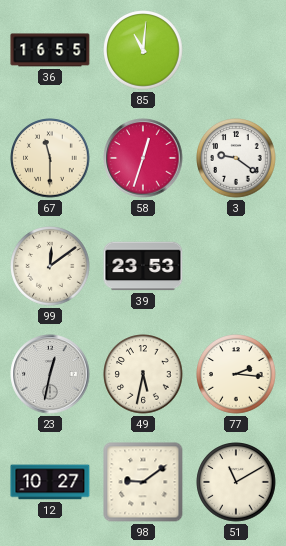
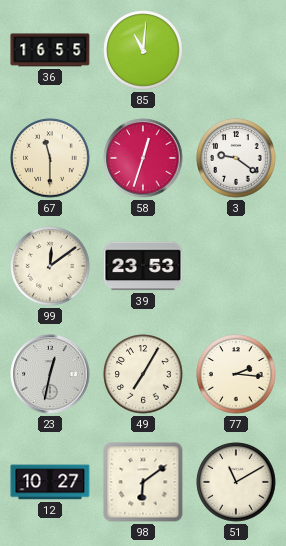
49: 5:32 -> 7:05 (143, 374)
98: 9:09 -> 6:09 (143, 482)
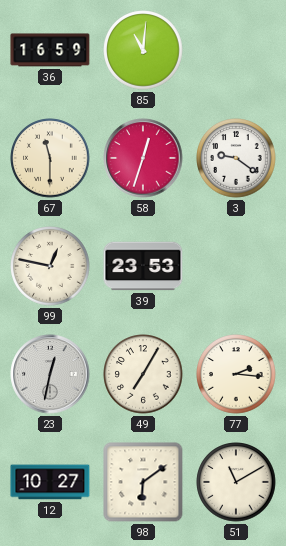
36: 16:55 -> 16:59 (50, 50)
99: 12:09 -> 12:47 (50, 266)
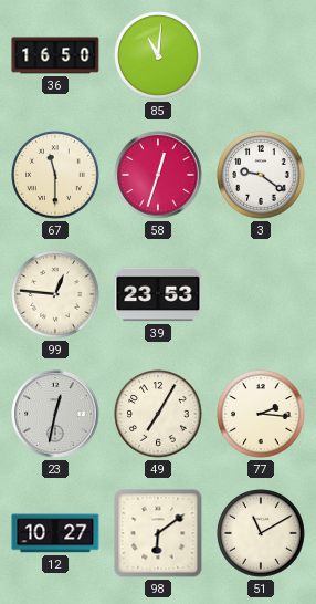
36: 16:59 -> 16:50 (55, 55)
99: 12:47 -> 12:46 (55, 294)
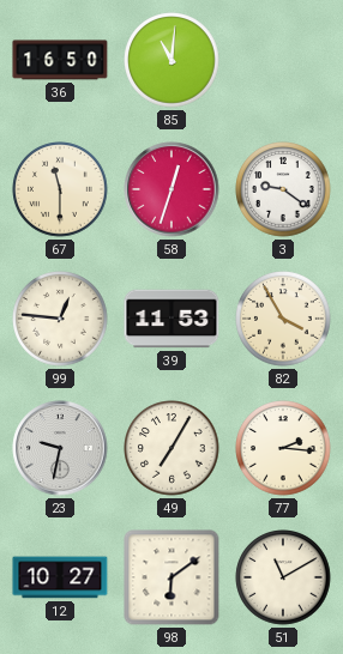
39: 23:53 -> 11:53 (171, 319)
82: none -> 3:55 (283, 319)
23: 12:32 -> 9:32 (60, 448)
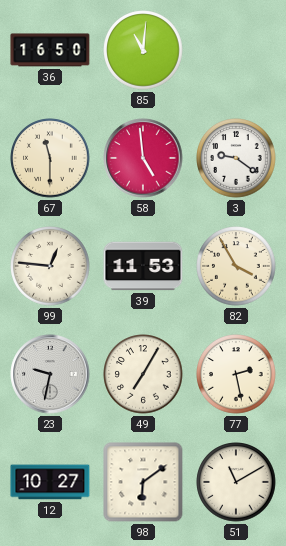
58: 12:33 -> 4:59 (143, 158)
77: 2:16 -> 2:28 (236, 374)
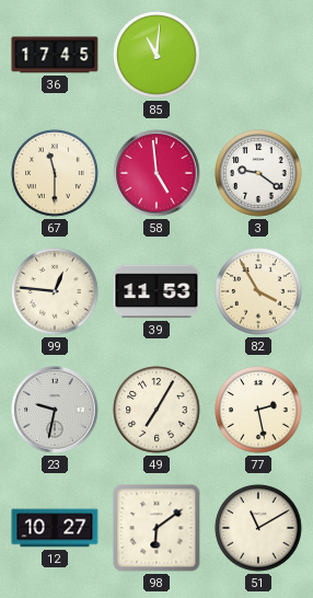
36: 16:50 -> 17:45 (55, 55)
